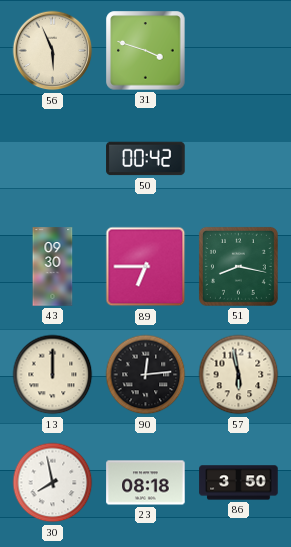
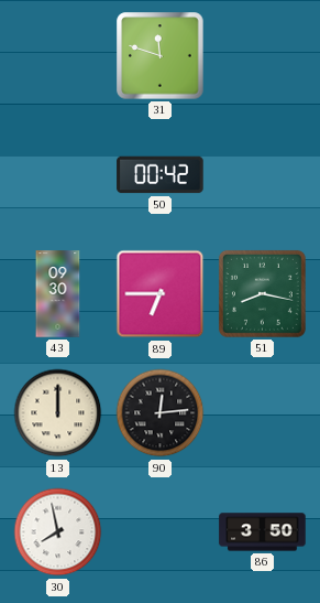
56: 5:56 -> none (53, 51)
31: 3:48 -> 11:48 (161, 56)
57: 5:58 -> none (239, 375)
23: 08:18 -> none (146, 483)
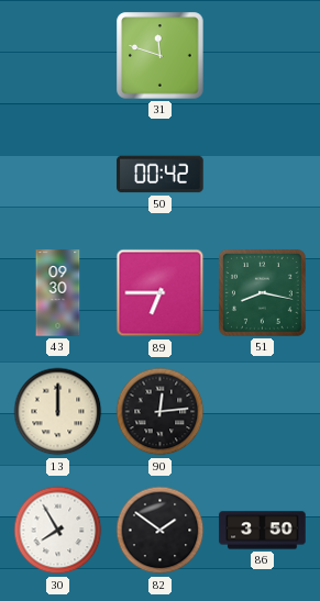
30: 7:58 -> 7:55 (58, 531)
82: none -> 1:51 (161, 531)
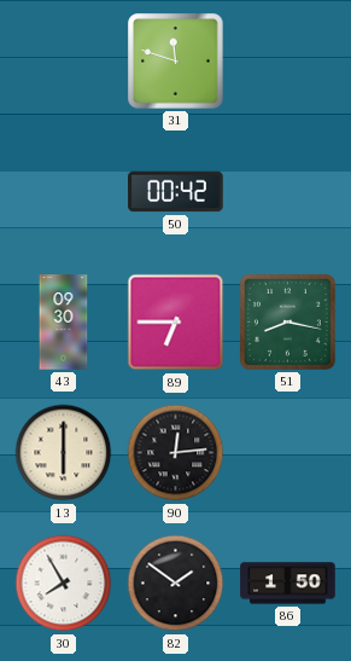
13: 12:00 -> 6:00 (64, 453)
86: 3:50 -> 1:50 (288, 584)
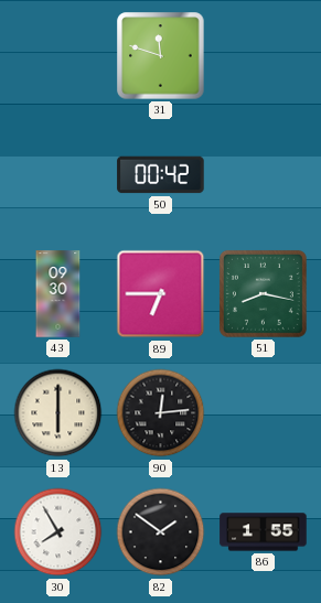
86: 1:50 -> 1:55 (264, 532)
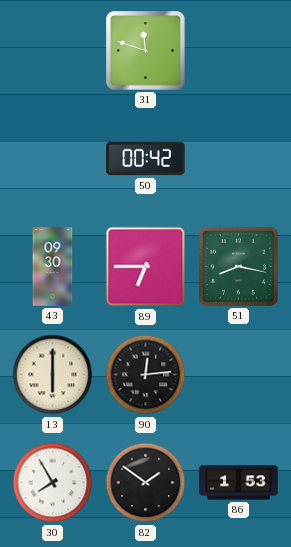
86: 1:55 -> 1:53 (239, 483)
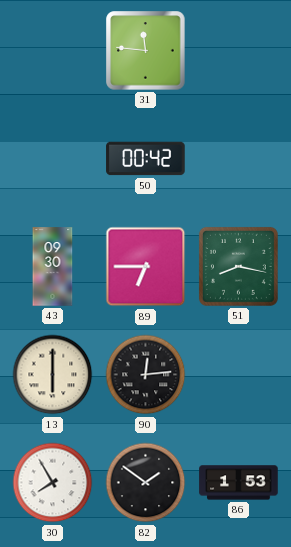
31: 11:48 -> 11:46 (146, 51)
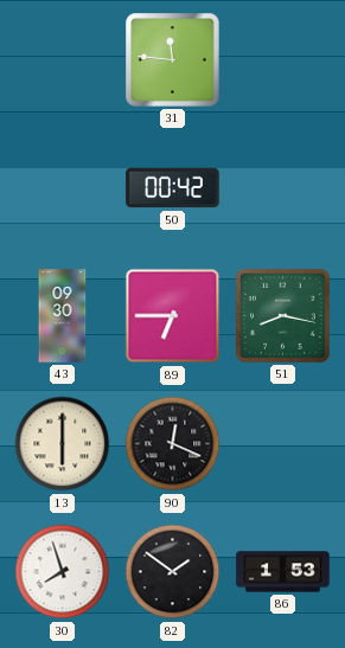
90: 12:14 -> 12:19 (173, 444)
30: 7:55 -> 7:57 (63, 572)
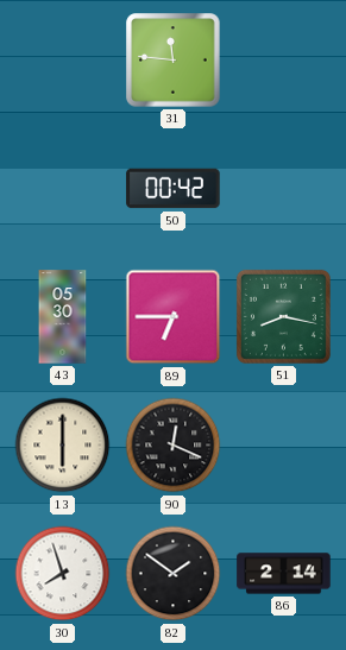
43: 09:30 -> 05:30 (63, 317)
86: 1:53 -> 2:14 (284, 574)
